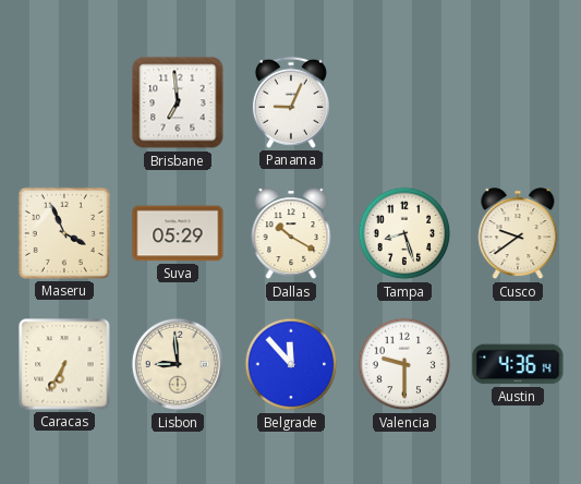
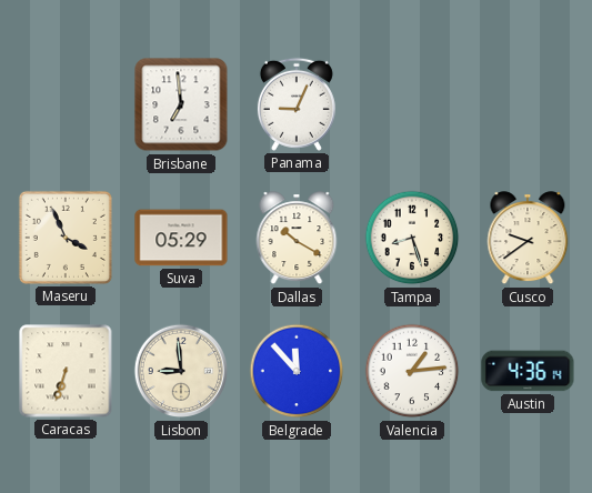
Caracas: 6:35 -> 6:33 (66, 371)
Valencia: 9:30 -> 1:14 (412, 371)
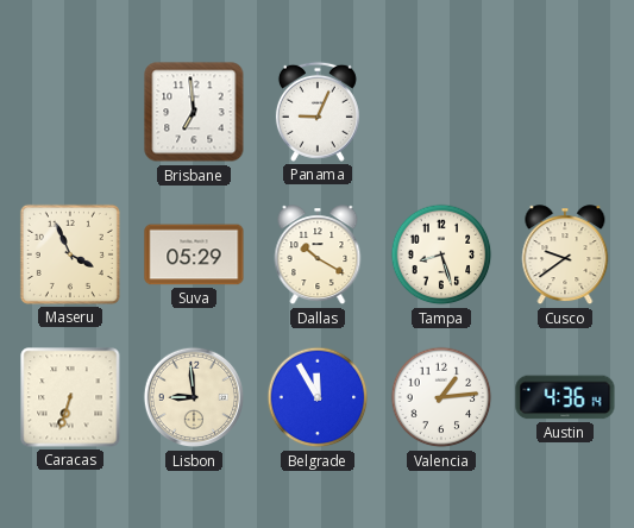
Belgrade: 11:53 -> 11:55 (318, 397)
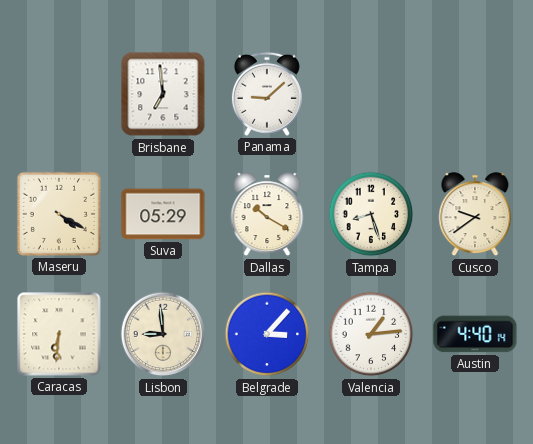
Panama: 9:04 -> 9:08 (267, 94)
Maseru: 3:56 -> 4:20 (59, 214)
Caracas: 6:33 -> 6:31 (59, 334)
Belgrade: 11:55 -> 3:07 (267, 334)
Austin: 4:36 -> 4:40 (475, 334)
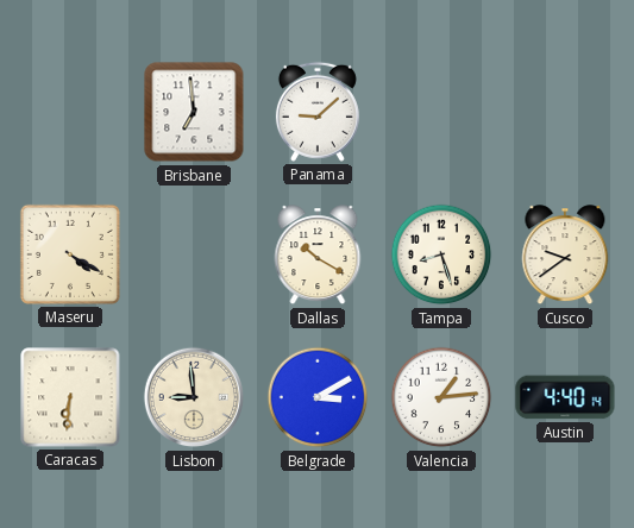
Suva: 05:29 -> none (163, 214)
Belgrade: 3:07 -> 3:10 (318, 397)
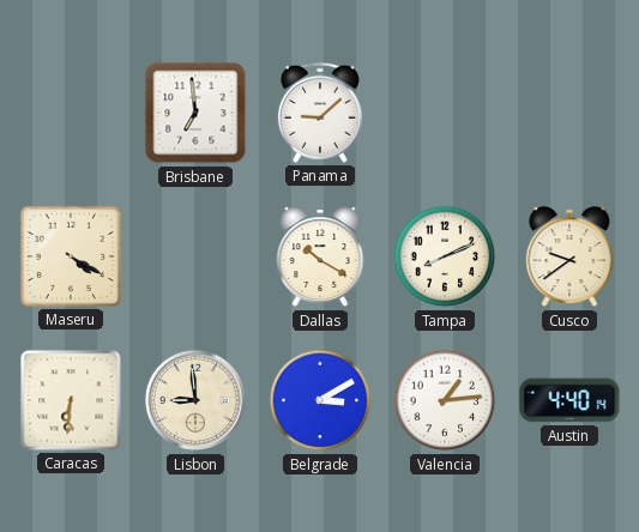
Tampa: 8:27 -> 8:11 (445, 256)
